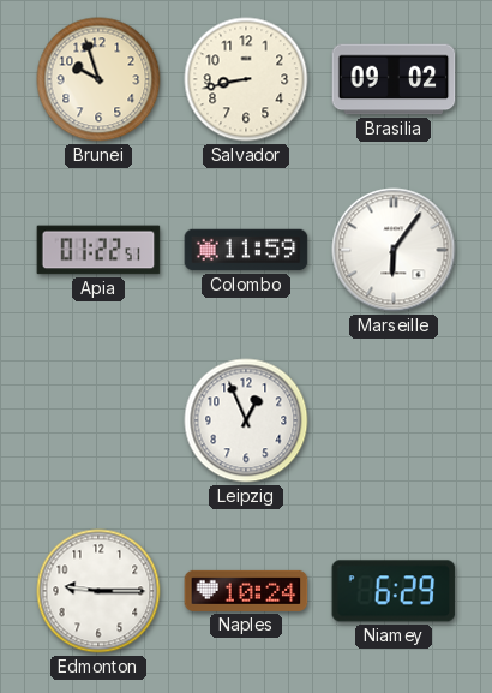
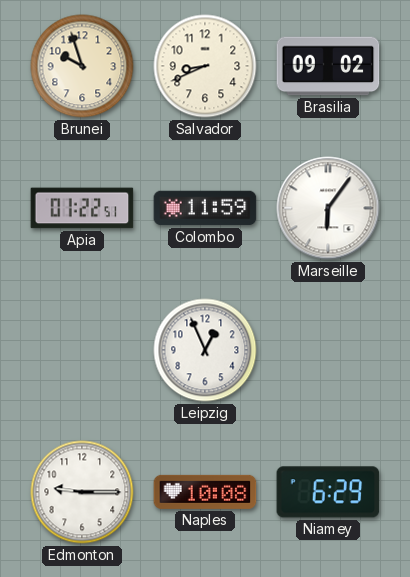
Salvador: 8:43 -> 8:41 (205, 66)
Naples: 10:24 -> 10:08 (205, 492)
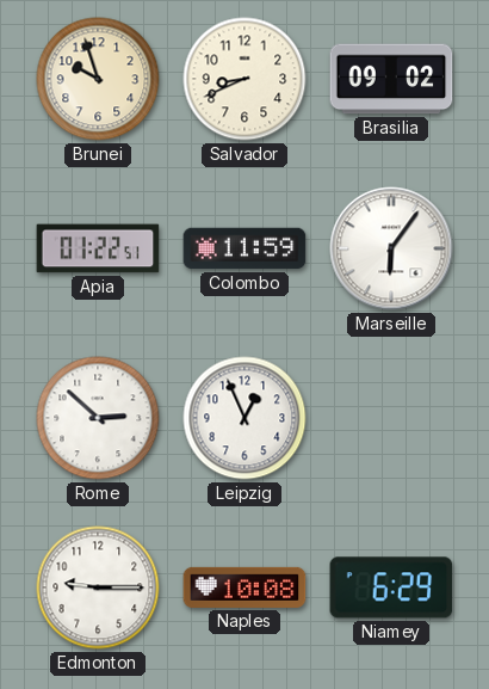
Rome: none -> 2:52 (98, 418)
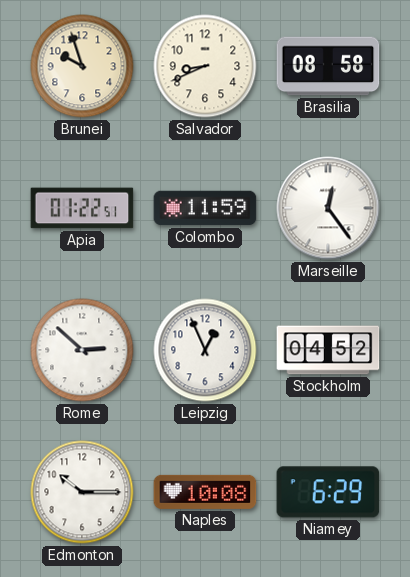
Brasilia: 09:02 -> 08:58 (328, 66)
Marseille: 6:06 -> 12:24 (328, 208)
Stockholm: none -> 04:52 (328, 350)
Edmonton: 9:15 -> 10:15 (82, 492)
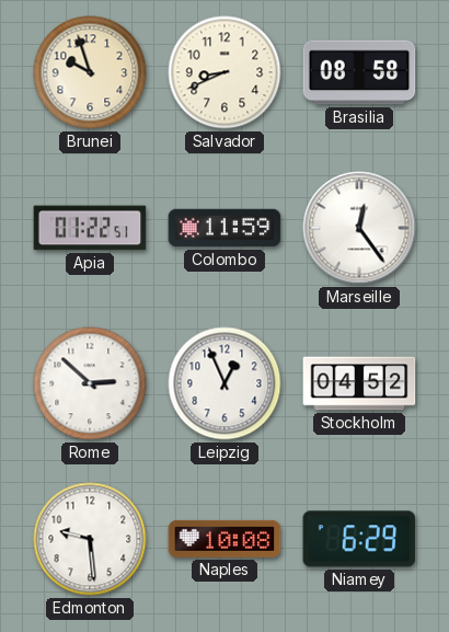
Edmonton: 10:15 -> 9:29 (90, 539)
